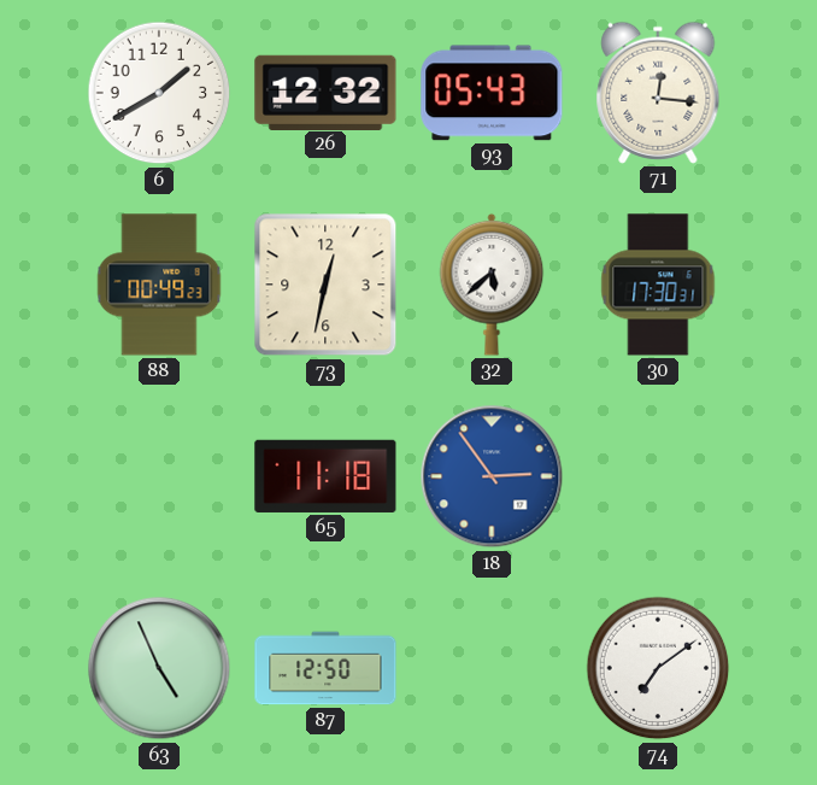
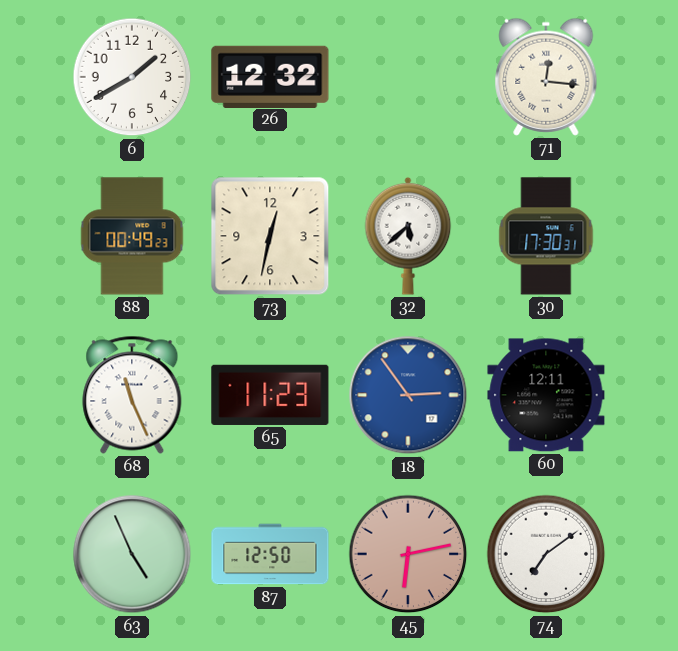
93: 05:43 -> none (492, 93)
68: none -> 11:26 (132, 395)
65: 11:18 -> 11:23 (270, 395)
60: none -> 12:11 (546, 395)
45: none -> 6:13 (408, 554)
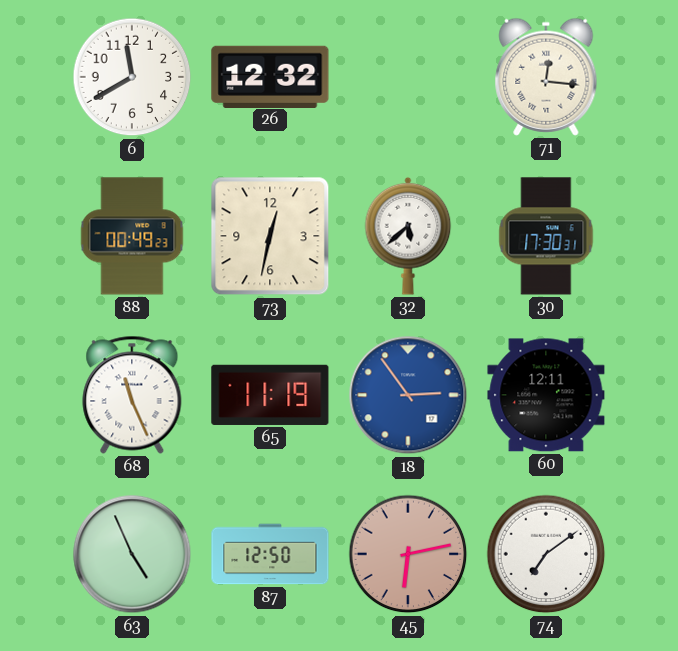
6: 1:40 -> 11:40 (132, 77)
65: 11:23 -> 11:19 (270, 395)
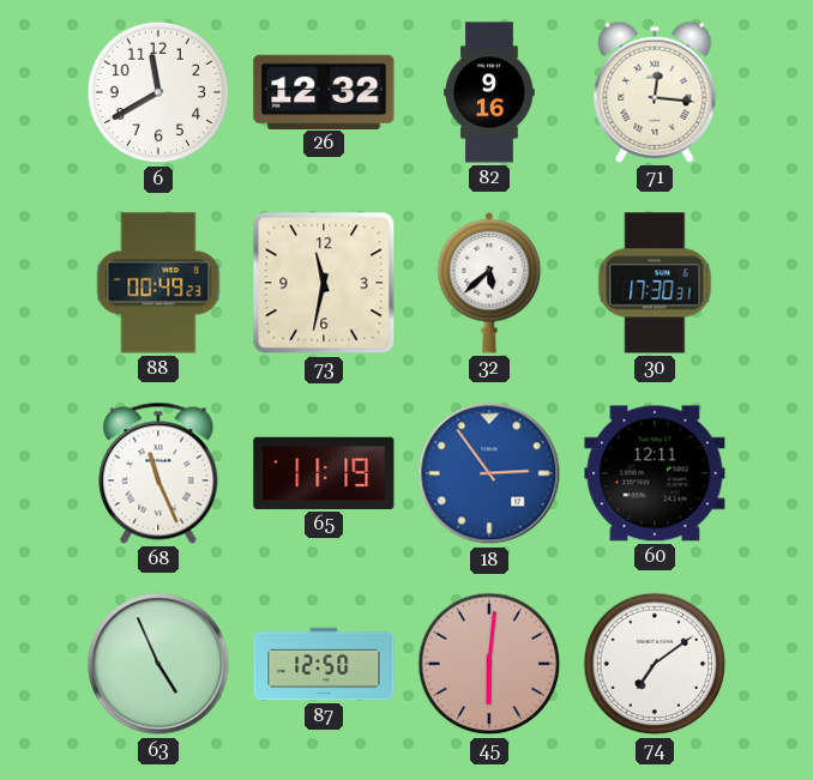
82: none -> 9:16 (489, 92)
73: 12:32 -> 11:32 (324, 283)
45: 6:13 -> 6:01 (489, 664)
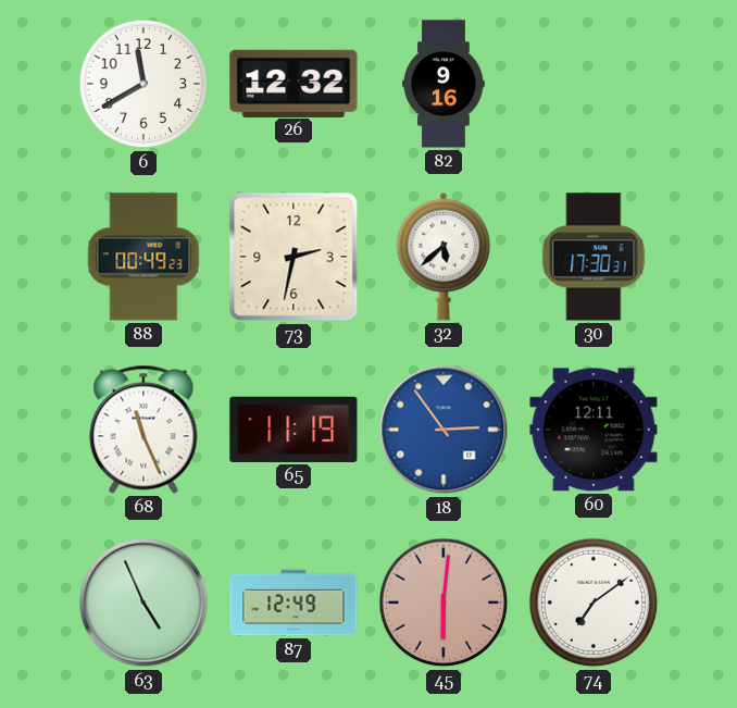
71: 12:16 -> none (655, 92)
73: 11:32 -> 2:32 (293, 257)
87: 12:50 -> 12:49 (293, 603)
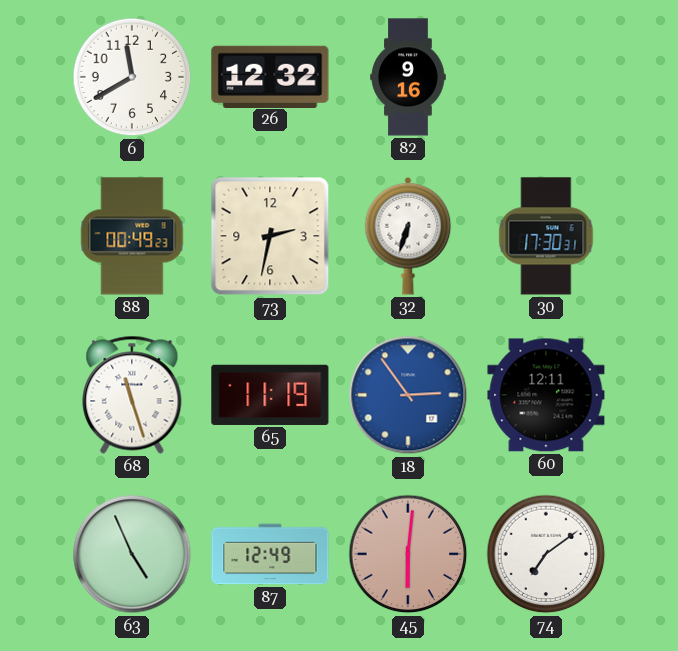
32: 5:38 -> 6:33 (408, 236)
68: 11:26 -> 11:27 (132, 395)
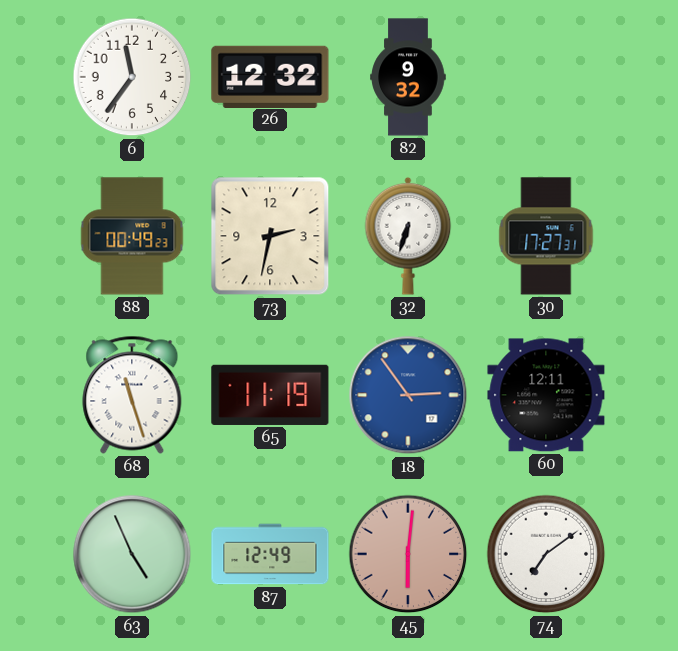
6: 11:40 -> 11:36 (132, 77)
82: 9:16 -> 9:32 (408, 77)
30: 17:30 -> 17:27 (546, 236)
